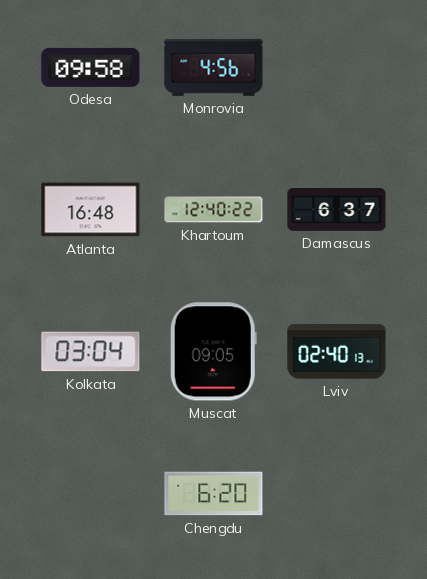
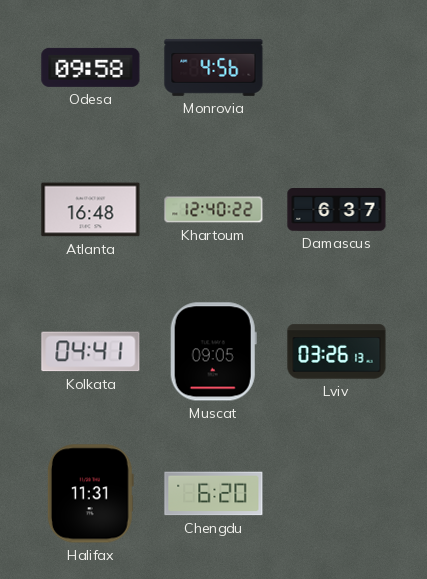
Kolkata: 03:04 -> 04:41 (91, 352)
Lviv: 02:40 -> 03:26 (337, 352)
Halifax: none -> 11:31 (90, 494)
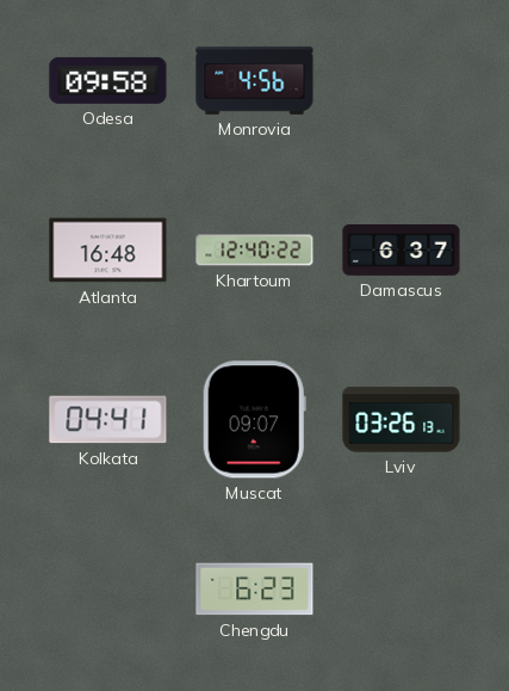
Muscat: 09:05 -> 09:07 (254, 420)
Halifax: 11:31 -> none (90, 494)
Chengdu: 6:20 -> 6:23 (255, 590)
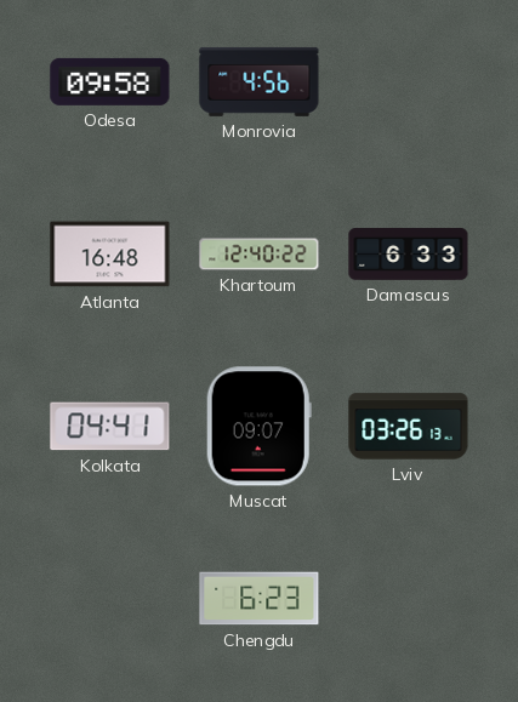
Damascus: 6:37 -> 6:33 (409, 255)
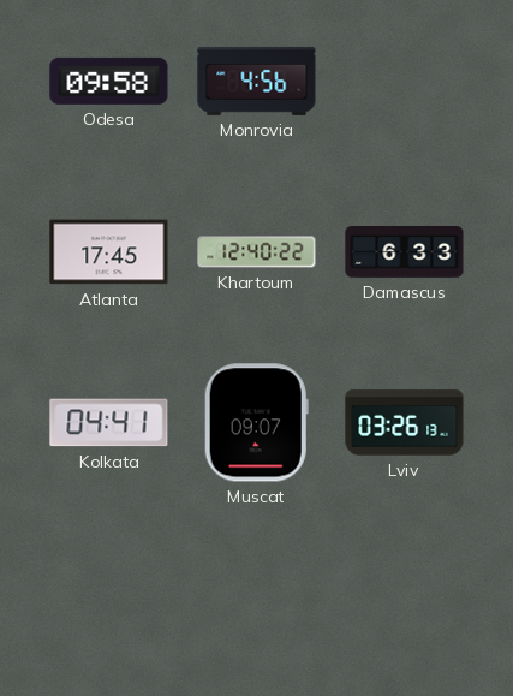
Atlanta: 16:48 -> 17:45 (109, 252)
Chengdu: 6:23 -> none (260, 599)
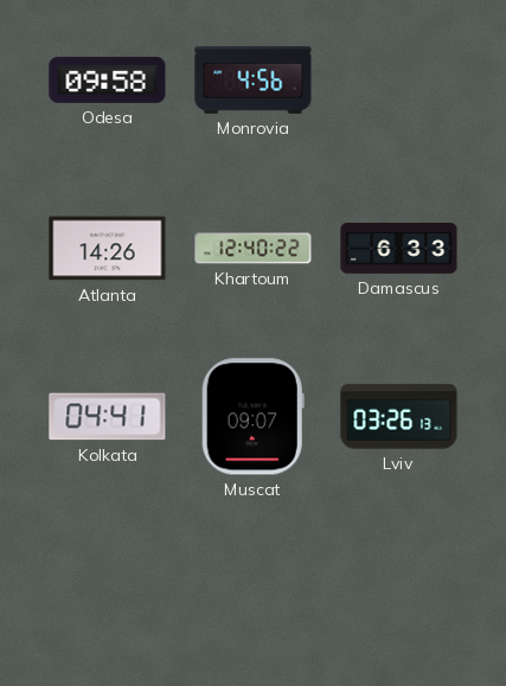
Atlanta: 17:45 -> 14:26 (108, 249)
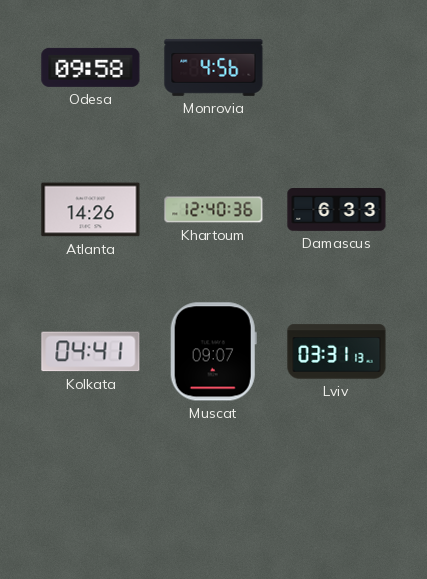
Khartoum: 12:40:22 -> 12:40:36 (214, 210)
Lviv: 03:26 -> 03:31 (337, 352)
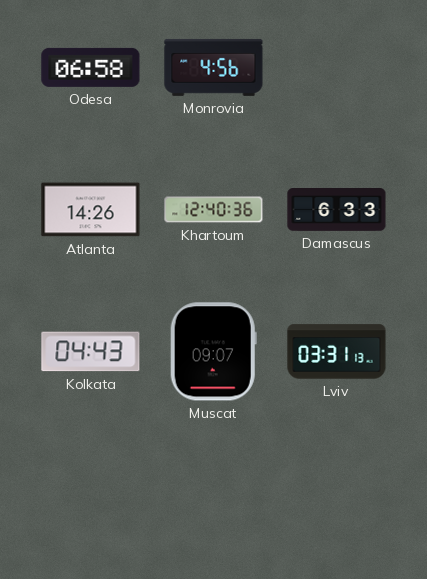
Odesa: 09:58 -> 06:58 (91, 67)
Kolkata: 04:41 -> 04:43 (91, 352)
